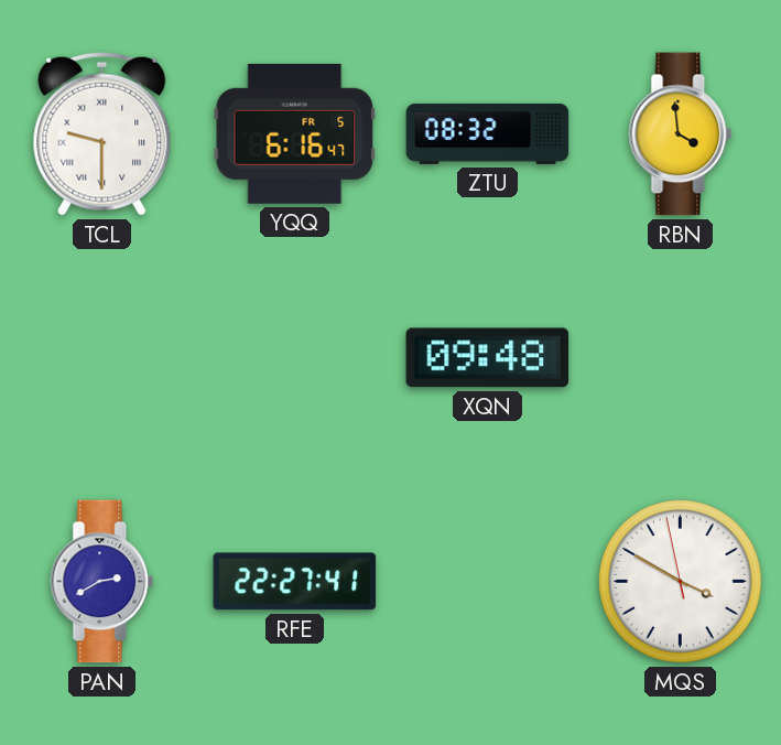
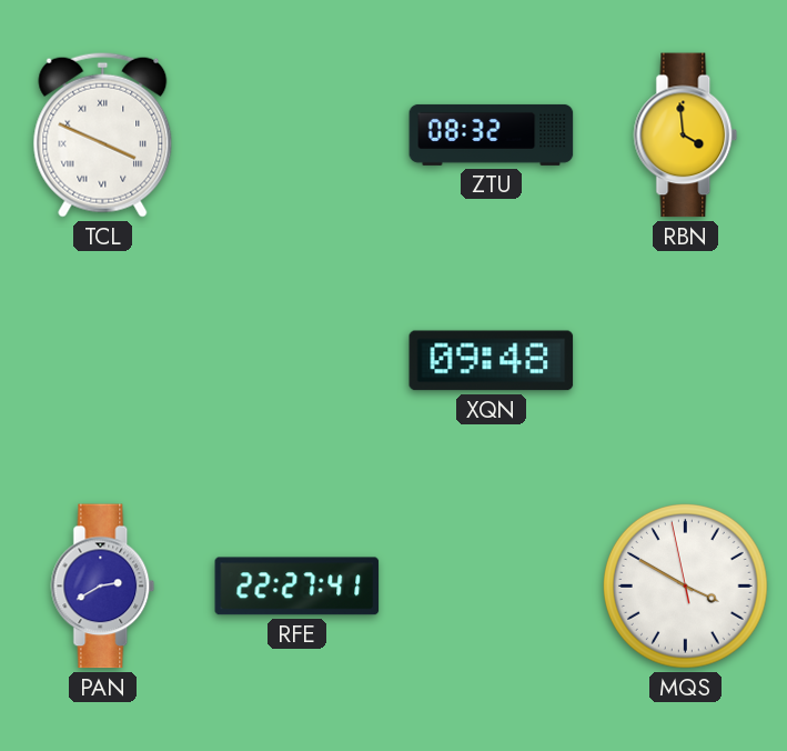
TCL: 9:30 -> 3:49 (103, 134)
YQQ: 6:16 -> none (295, 133)
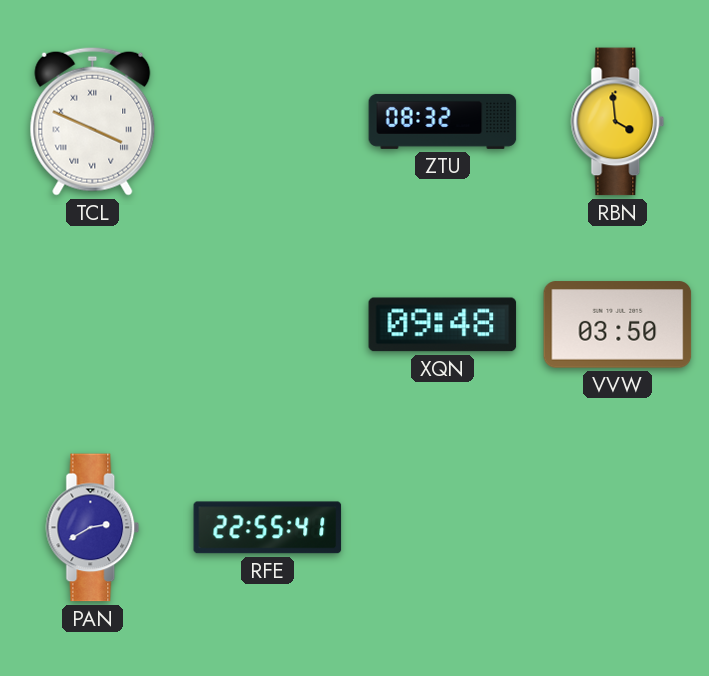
VVW: none -> 03:50 (618, 325)
RFE: 22:27 -> 22:55 (268, 528)
MQS: 3:49 -> none (686, 587)
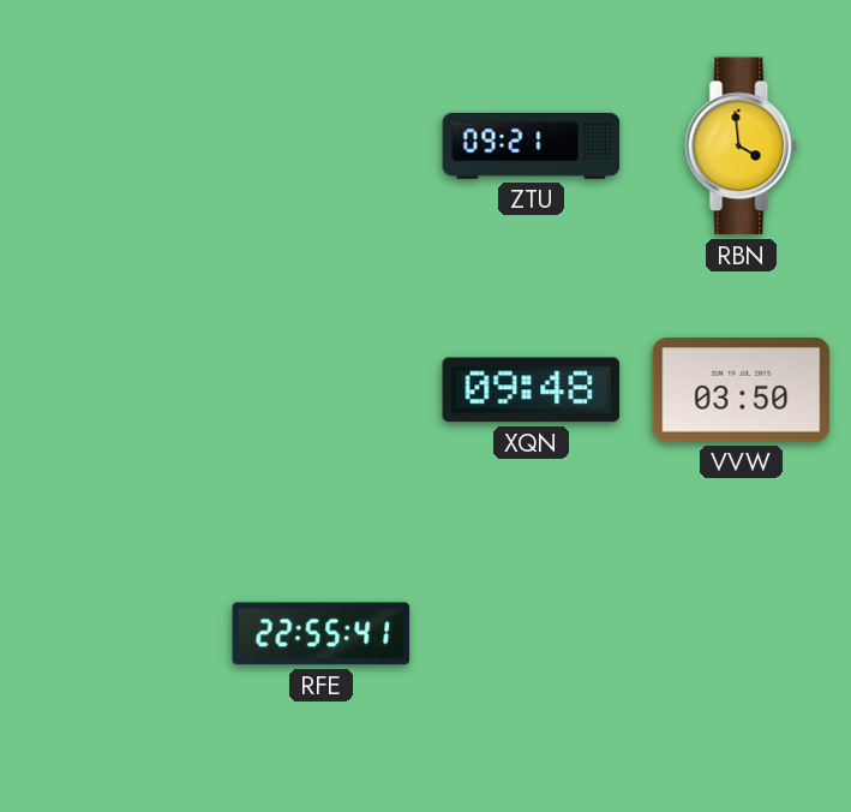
TCL: 3:49 -> none (93, 121)
ZTU: 08:32 -> 09:21 (532, 145)
PAN: 2:40 -> none (93, 528)
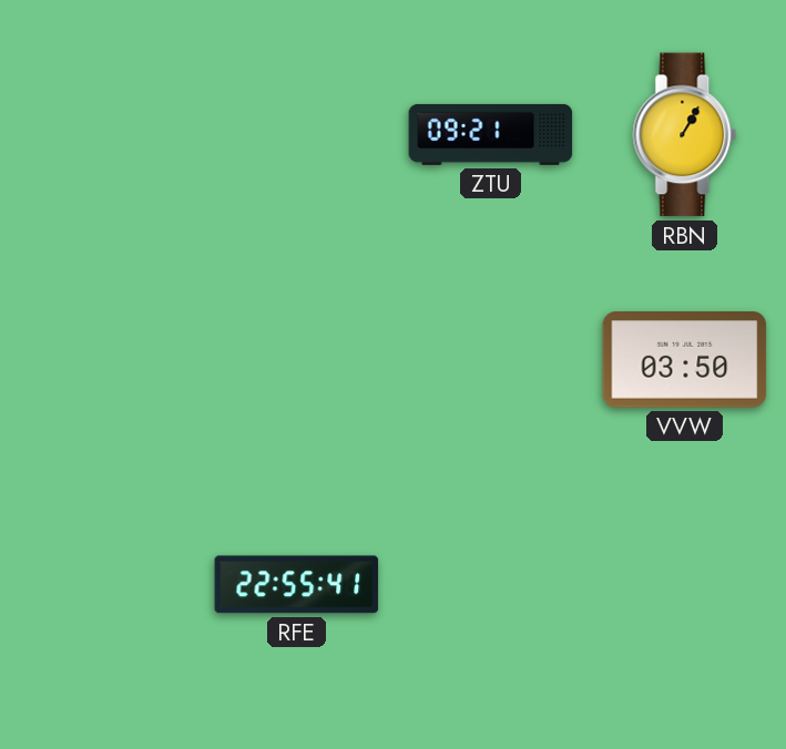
RBN: 3:59 -> 1:05 (685, 135)
XQN: 09:48 -> none (532, 390)
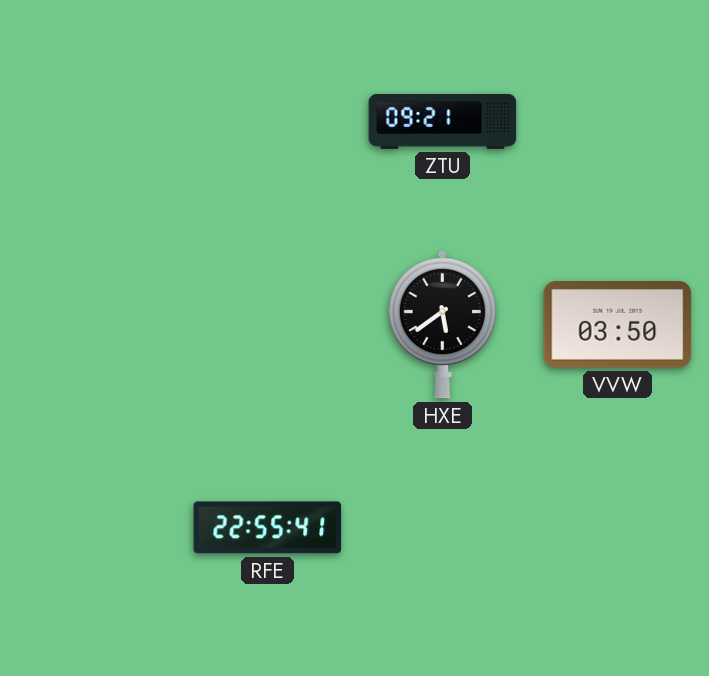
RBN: 1:05 -> none (685, 135)
HXE: none -> 5:39 (442, 324)
